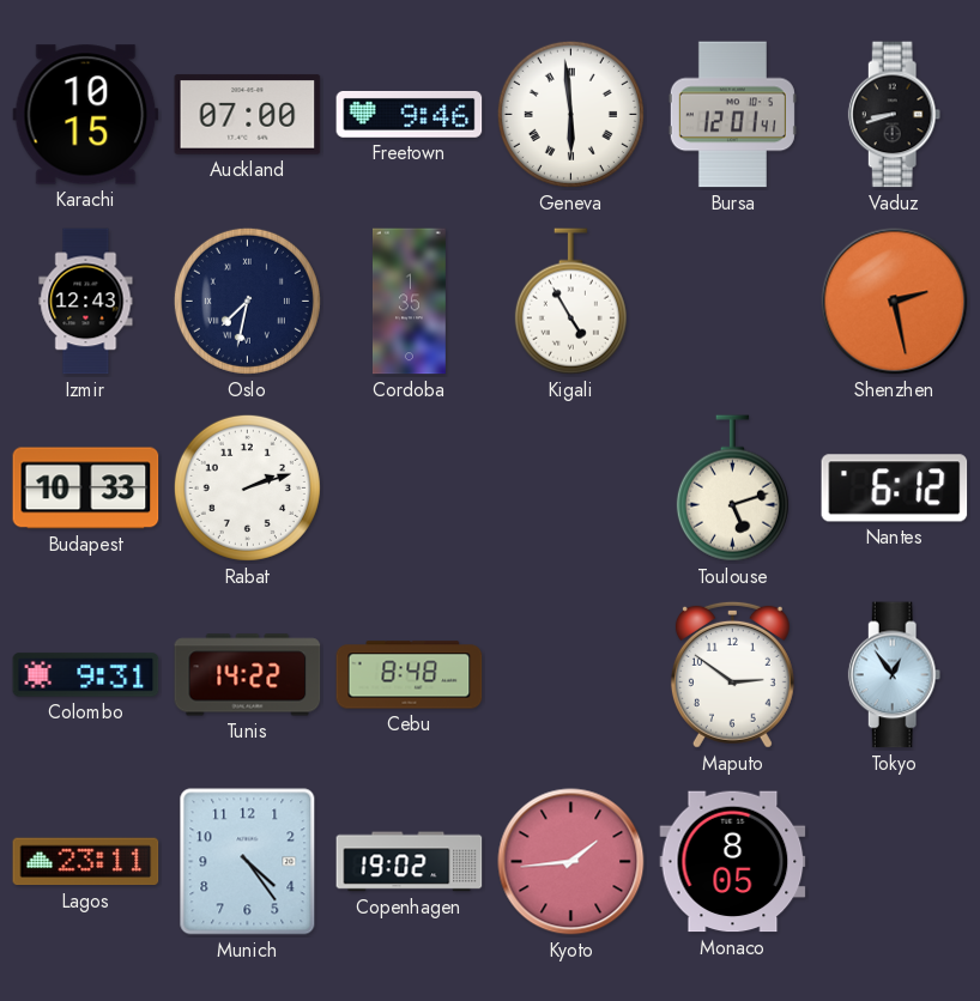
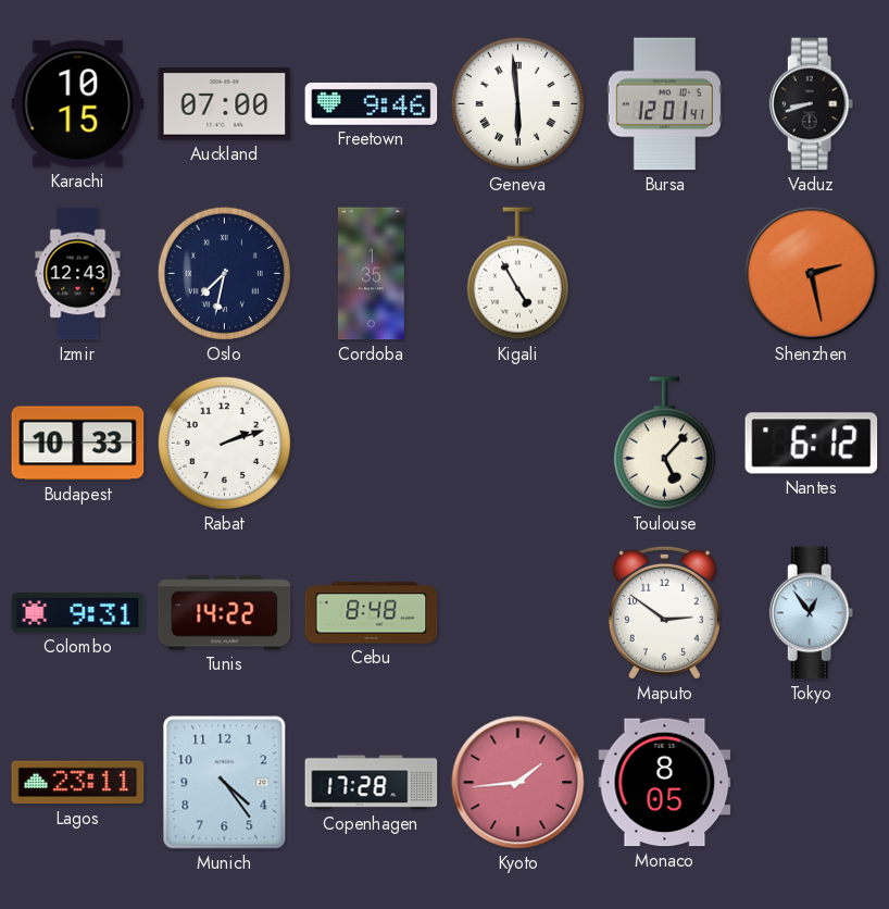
Toulouse: 5:12 -> 5:07 (664, 444)
Copenhagen: 19:02 -> 17:28 (372, 783)
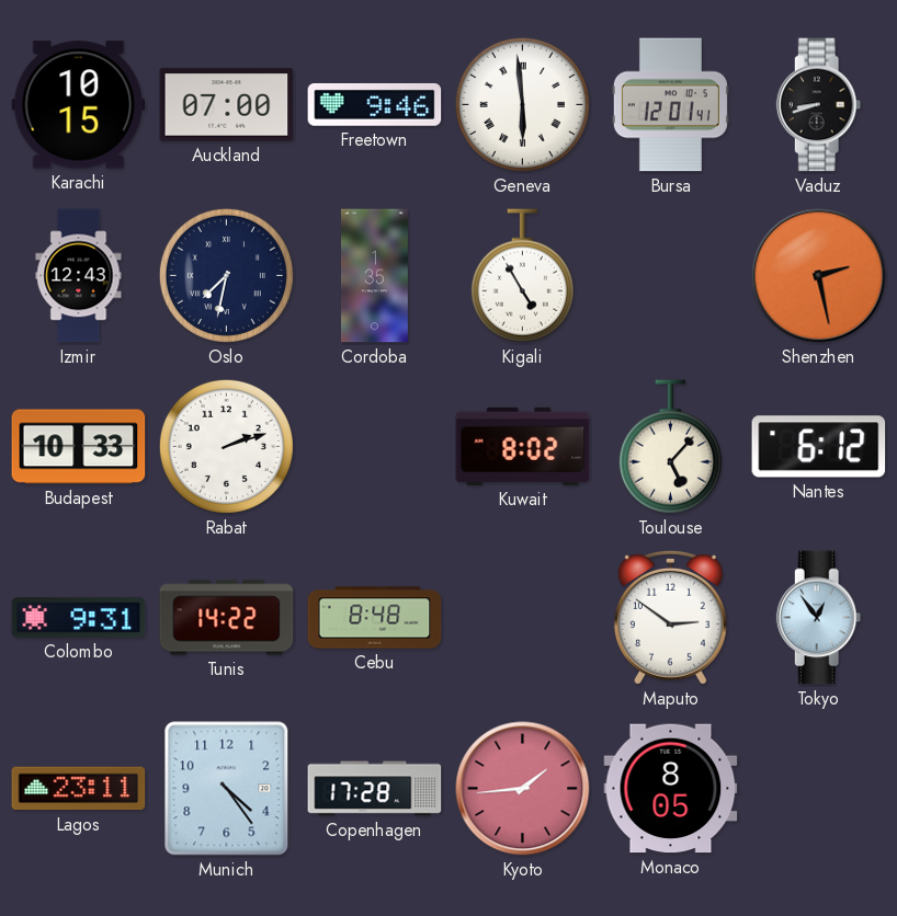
Kuwait: none -> 8:02 (523, 446)
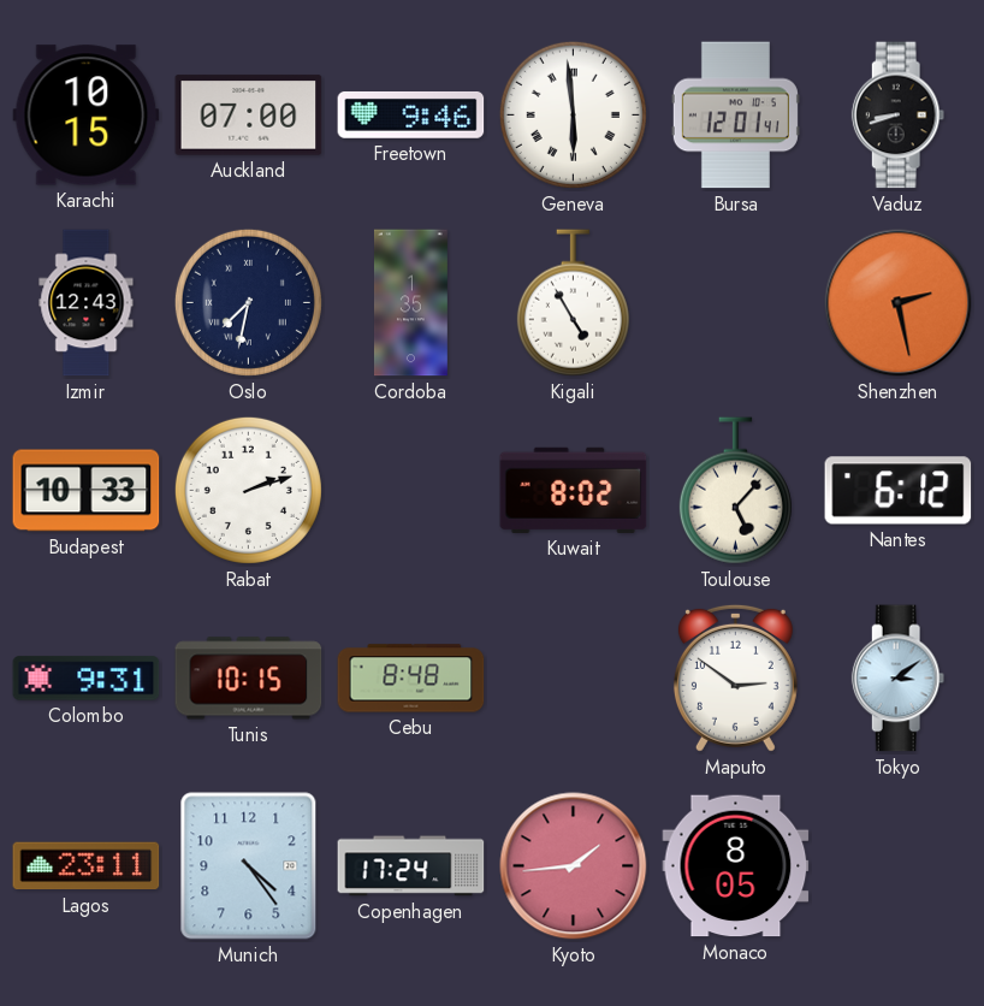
Tunis: 14:22 -> 10:15 (249, 679)
Tokyo: 12:54 -> 3:09 (899, 679)
Copenhagen: 17:28 -> 17:24 (411, 866)
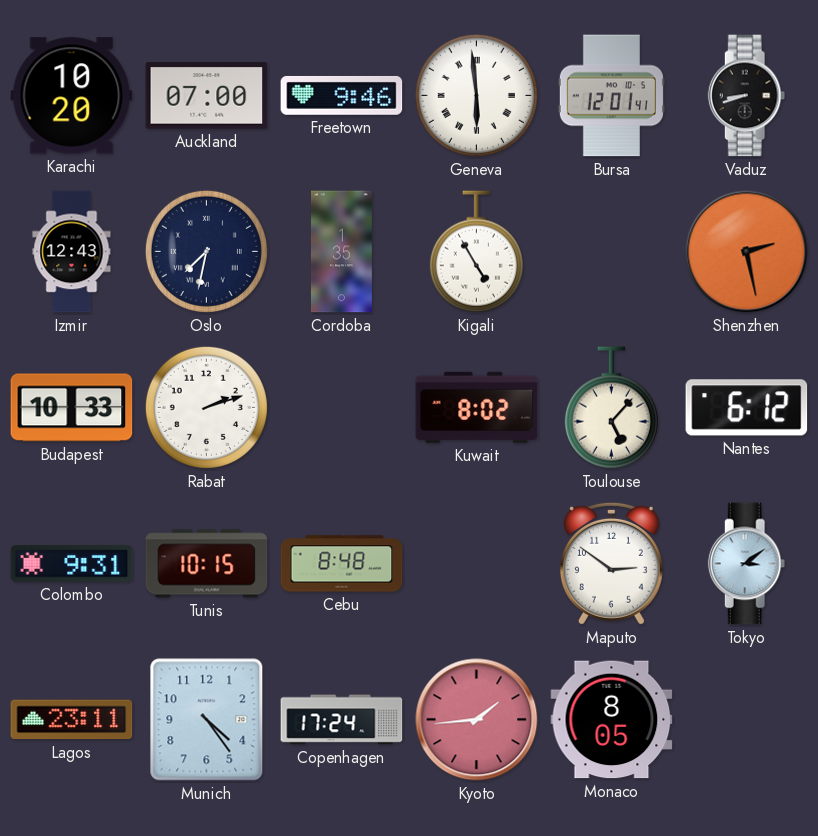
Karachi: 10:15 -> 10:20 (72, 96)
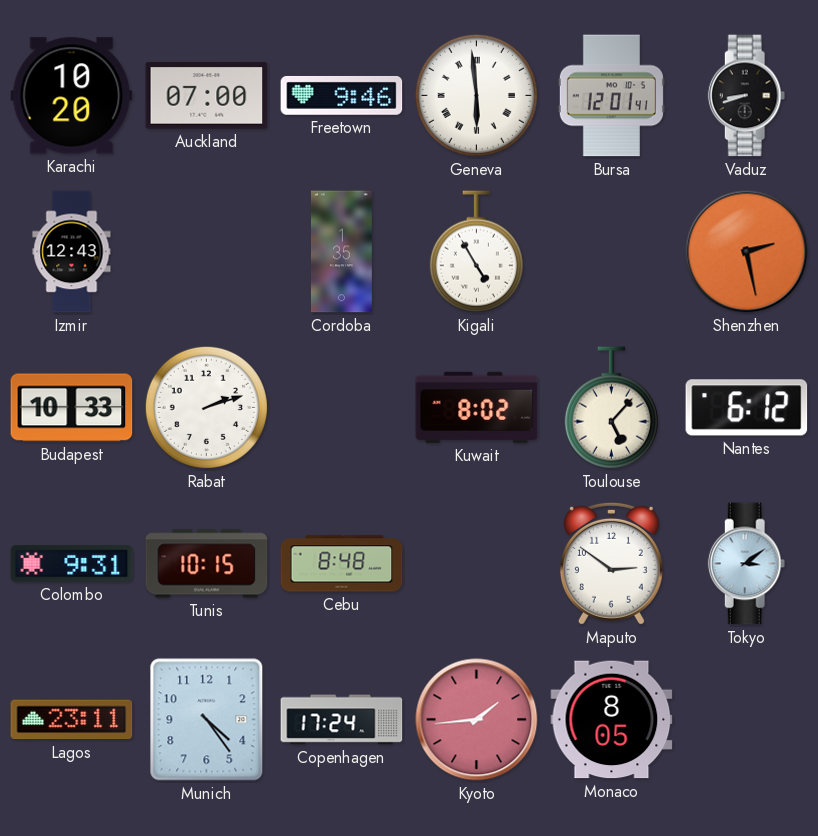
Oslo: 7:32 -> none (206, 251)
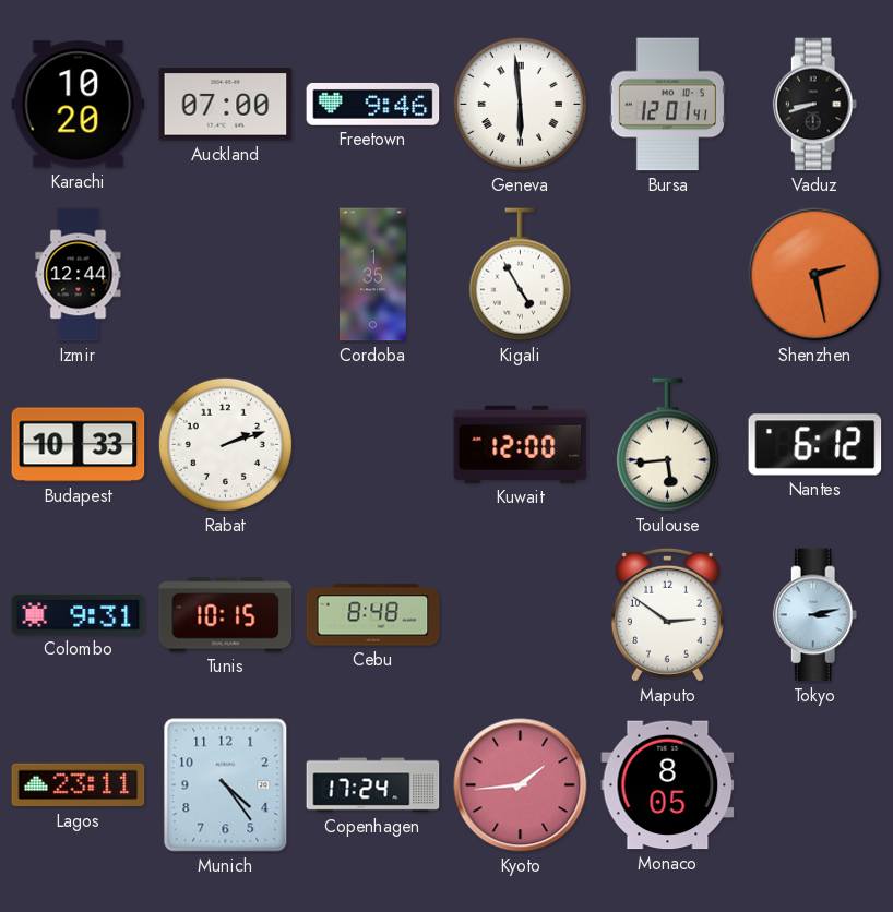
Izmir: 12:43 -> 12:44 (79, 275)
Kuwait: 8:02 -> 12:00 (521, 444)
Toulouse: 5:07 -> 5:44 (667, 445)
Tokyo: 3:09 -> 3:13 (815, 615)
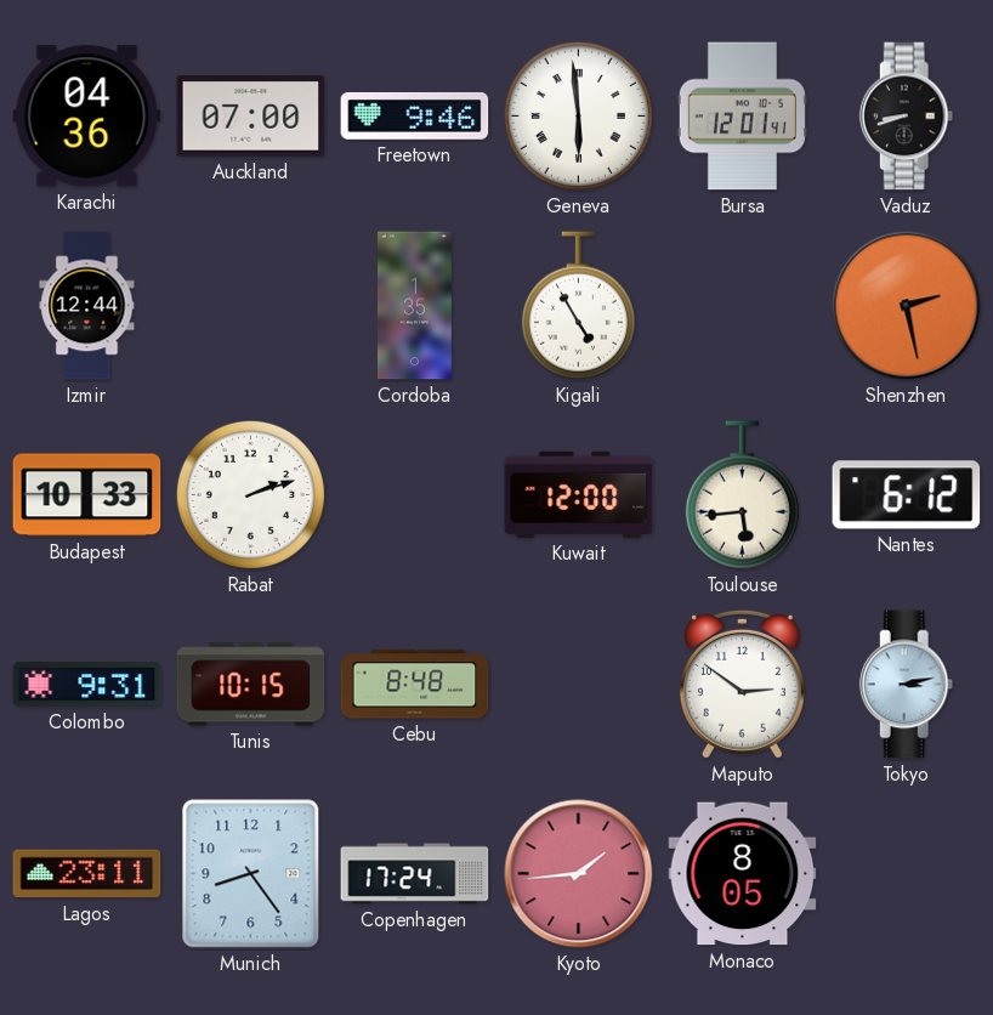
Karachi: 10:20 -> 04:36 (87, 117)
Munich: 4:24 -> 8:24 (251, 874)
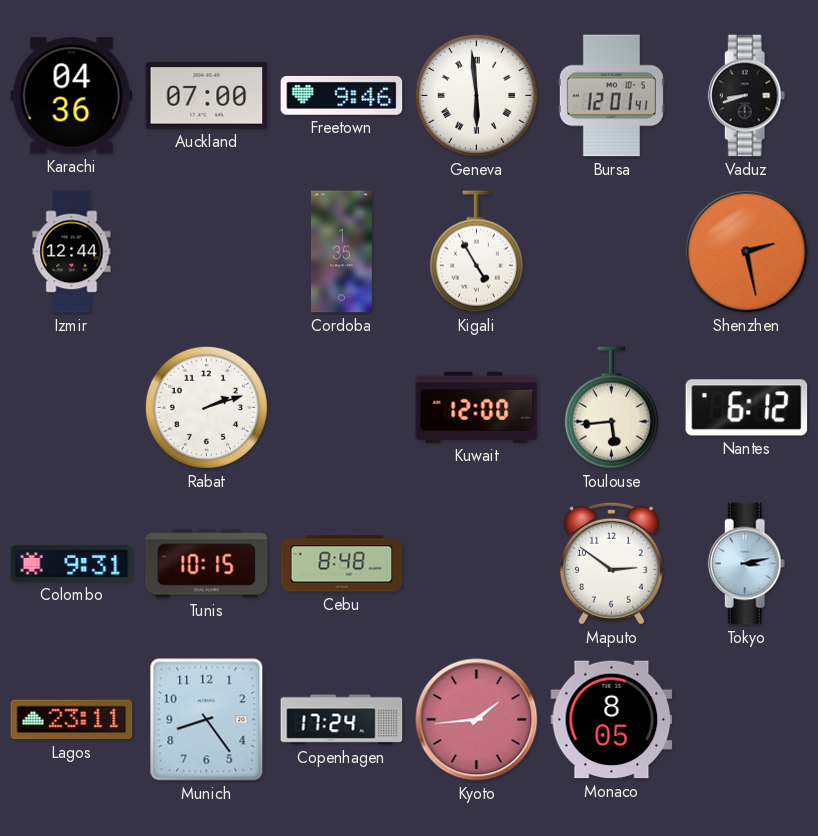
Budapest: 10:33 -> none (87, 495)
